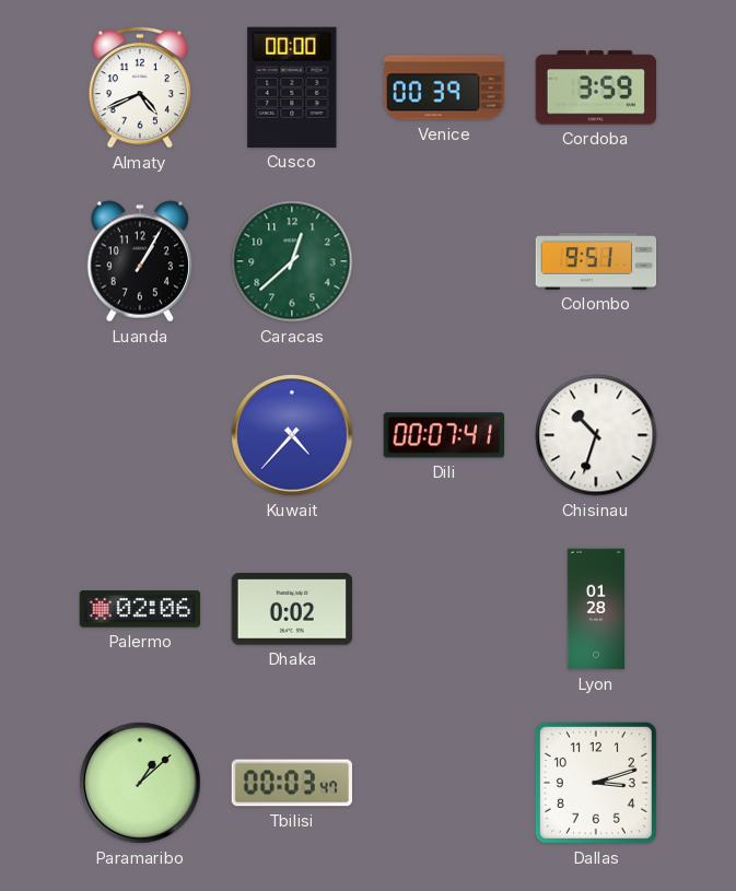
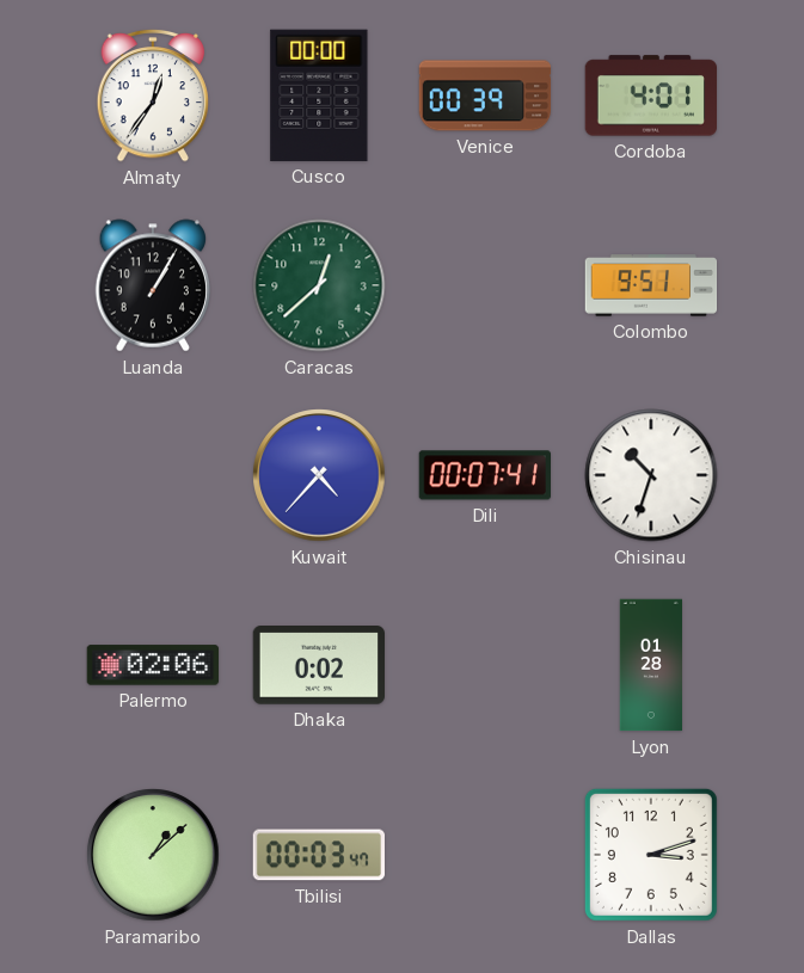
Almaty: 4:41 -> 12:36 (153, 96)
Cordoba: 3:59 -> 4:01 (650, 96)
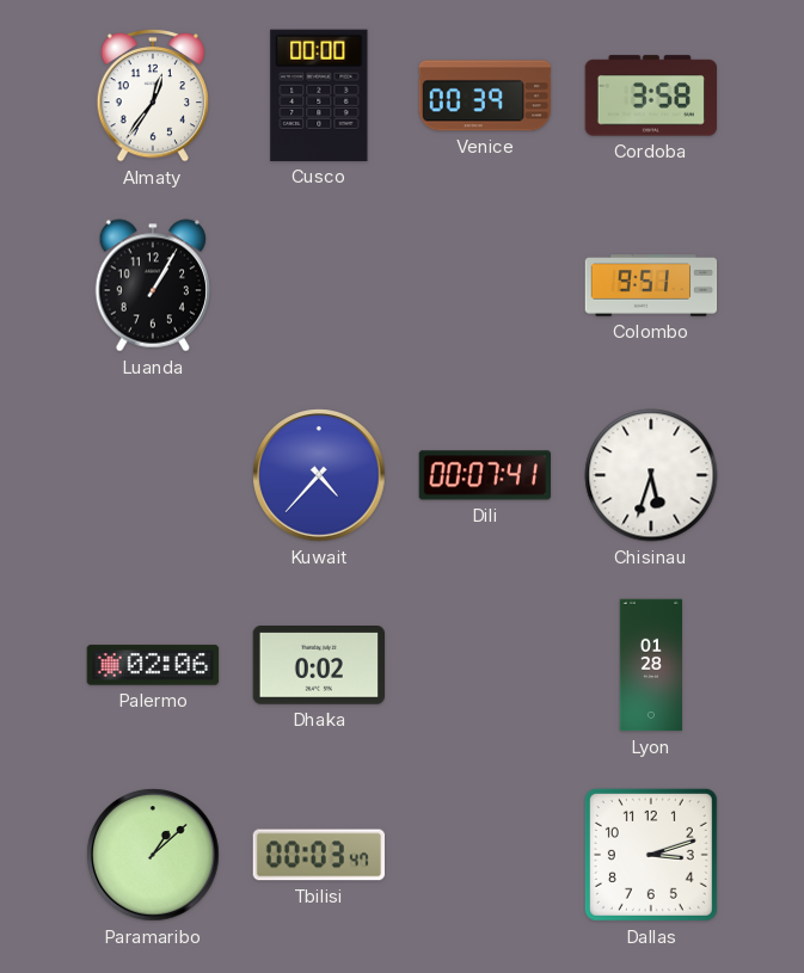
Cordoba: 4:01 -> 3:58 (650, 96)
Caracas: 12:38 -> none (319, 285)
Chisinau: 10:33 -> 5:33 (651, 475)
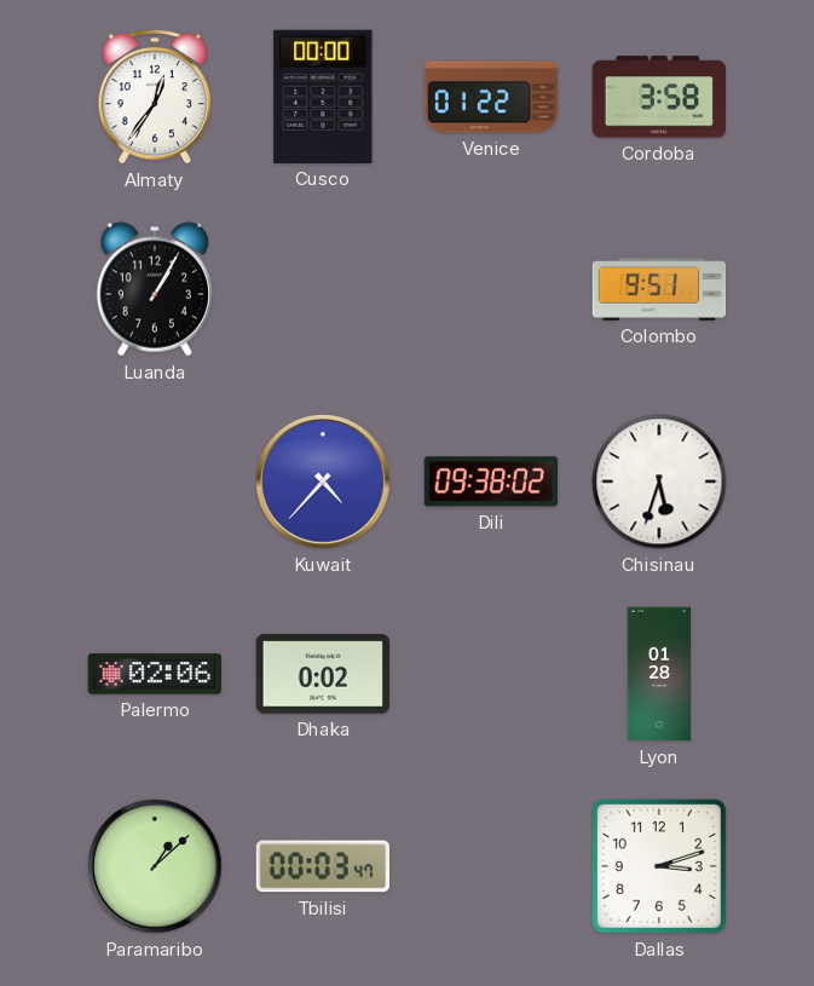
Venice: 00:39 -> 01:22 (491, 97)
Dili: 00:07 -> 09:38 (490, 482)
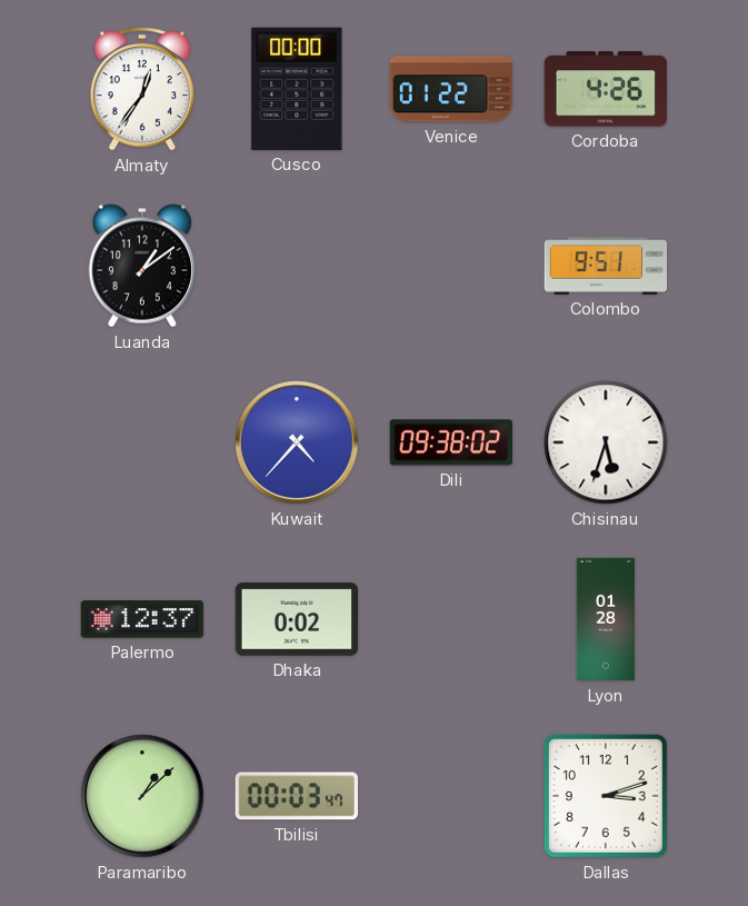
Cordoba: 3:58 -> 4:26 (605, 89)
Luanda: 1:05 -> 1:09 (141, 266)
Palermo: 02:06 -> 12:37 (142, 619)
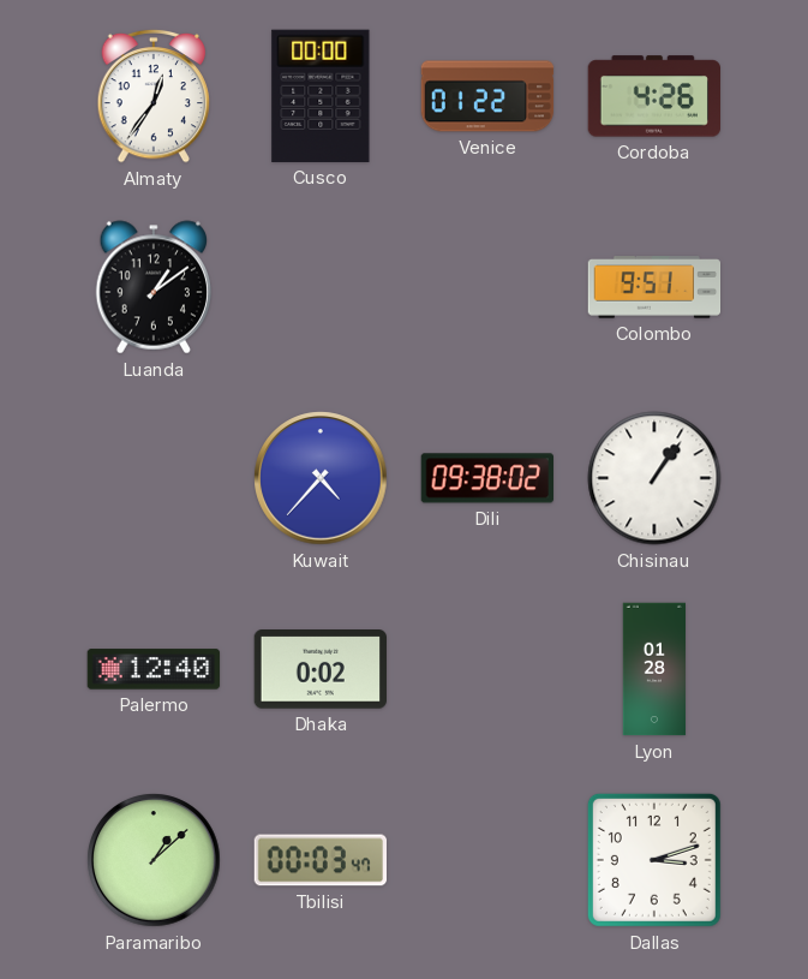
Chisinau: 5:33 -> 1:06 (654, 478)
Palermo: 12:37 -> 12:40 (154, 669)
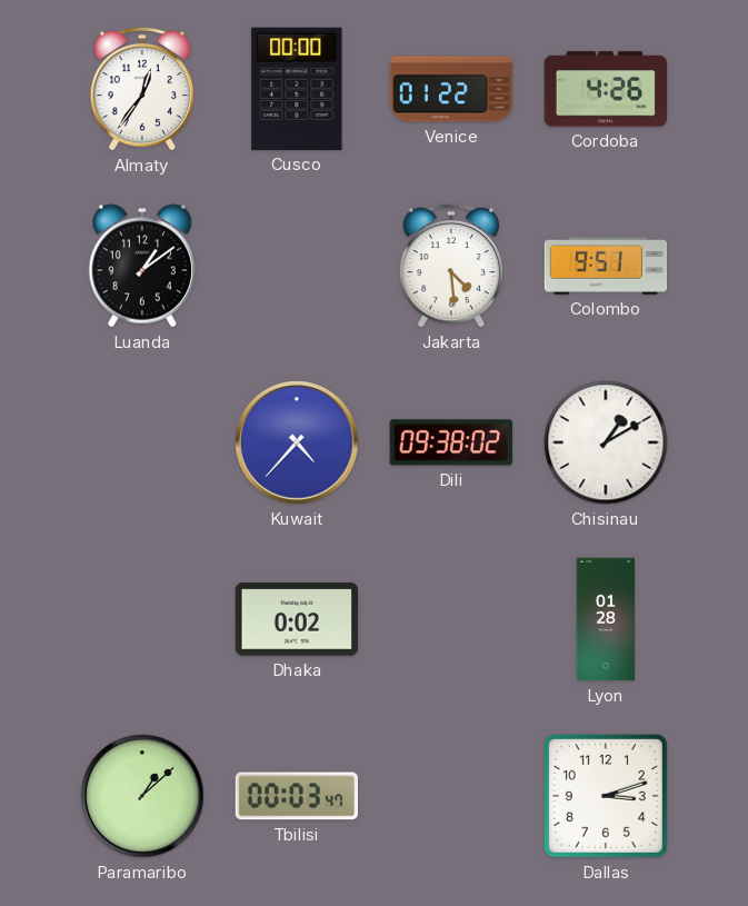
Jakarta: none -> 4:29 (451, 266)
Chisinau: 1:06 -> 1:10 (606, 442)
Palermo: 12:40 -> none (154, 669)
